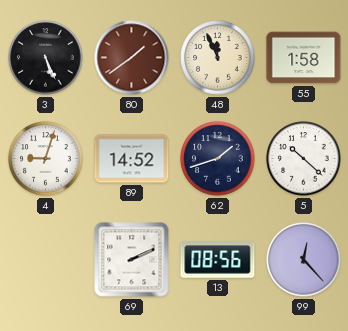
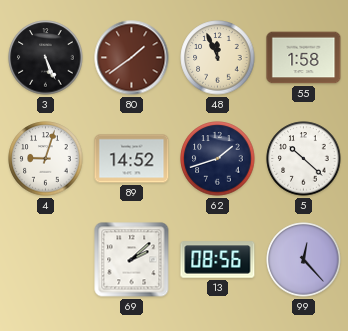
69: 2:11 -> 2:08 (132, 260)
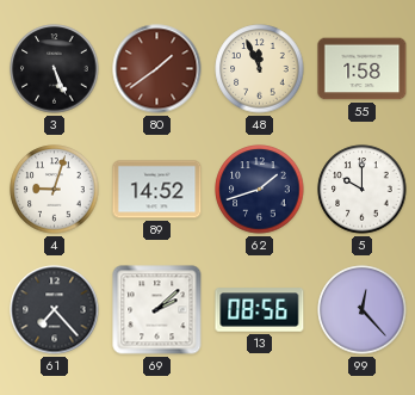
5: 10:22 -> 10:00 (363, 190)
61: none -> 7:23 (55, 310)
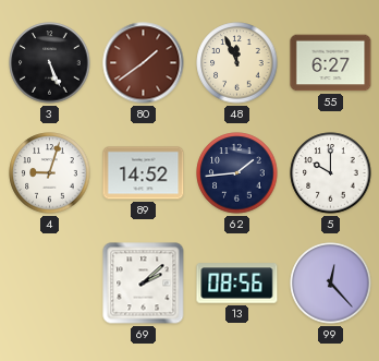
55: 1:58 -> 6:27 (331, 63)
62: 1:42 -> 1:44 (237, 173)
61: 7:23 -> none (55, 310)
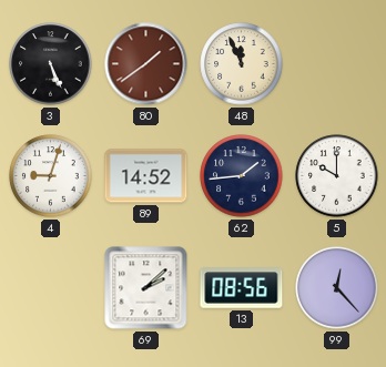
55: 6:27 -> none (331, 63)
